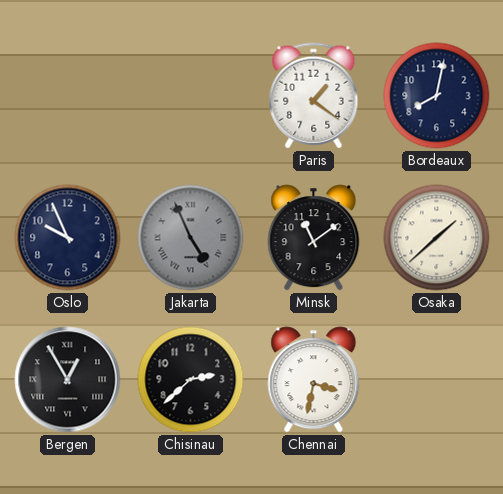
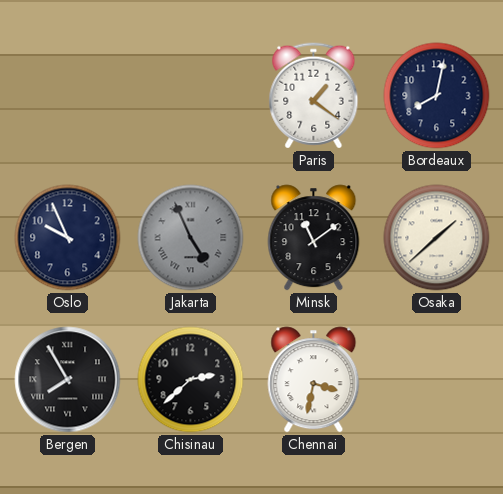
Bergen: 12:55 -> 7:55 (68, 380)
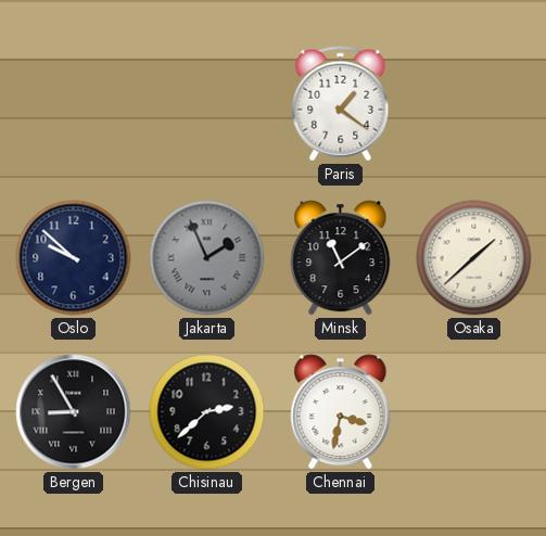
Bordeaux: 8:02 -> none (437, 96)
Oslo: 9:56 -> 9:52 (74, 258)
Jakarta: 4:56 -> 1:56 (207, 258)
Bergen: 7:55 -> 8:55 (74, 412)
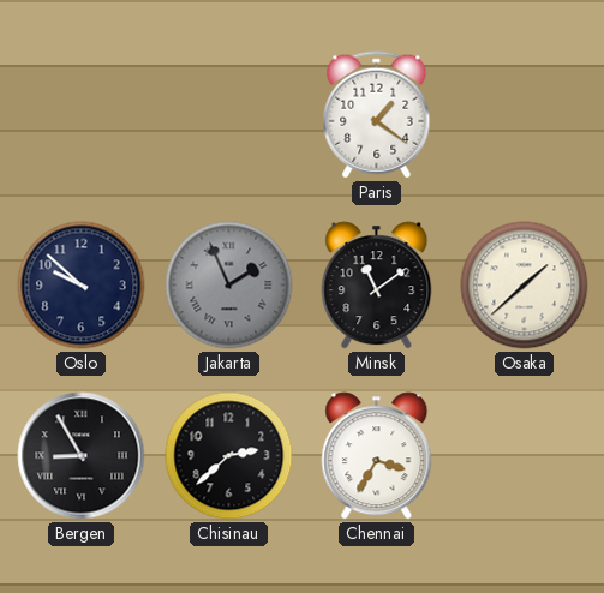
Chennai: 3:32 -> 3:35 (377, 456)
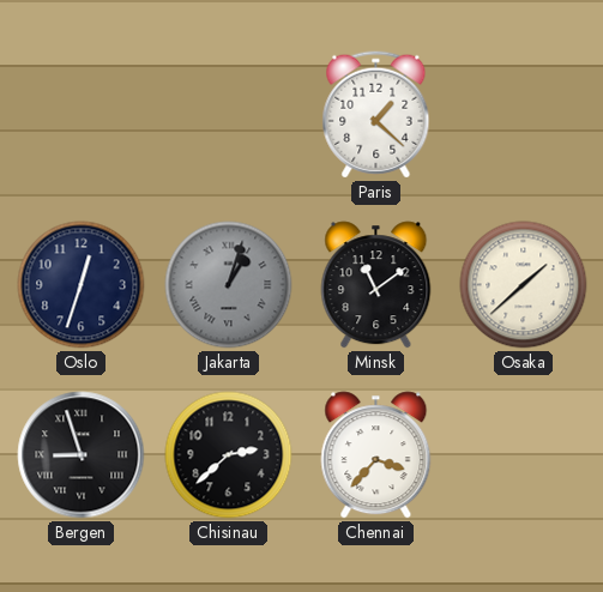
Paris: 1:21 -> 1:22 (376, 115)
Oslo: 9:52 -> 12:33 (82, 285)
Jakarta: 1:56 -> 1:03 (229, 285)
Bergen: 8:55 -> 8:57 (82, 455)
Chennai: 3:35 -> 3:37 (376, 455)
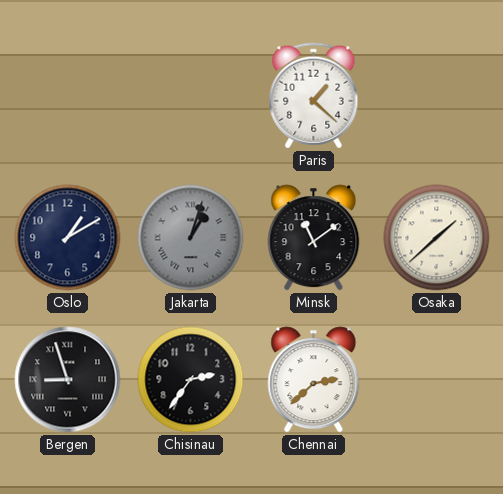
Oslo: 12:33 -> 1:10 (68, 238)
Chisinau: 2:38 -> 2:36 (191, 380)
Chennai: 3:37 -> 2:38 (314, 380)
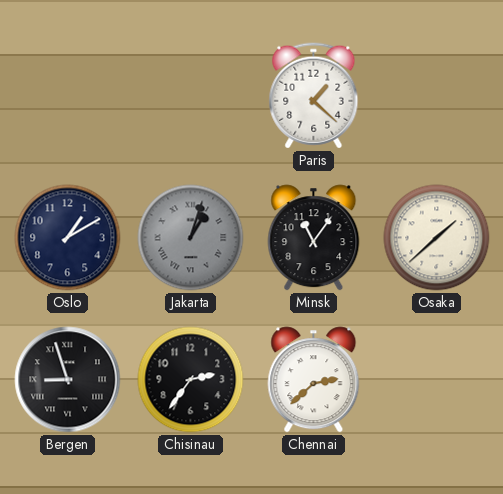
Minsk: 11:09 -> 11:06 (314, 238)
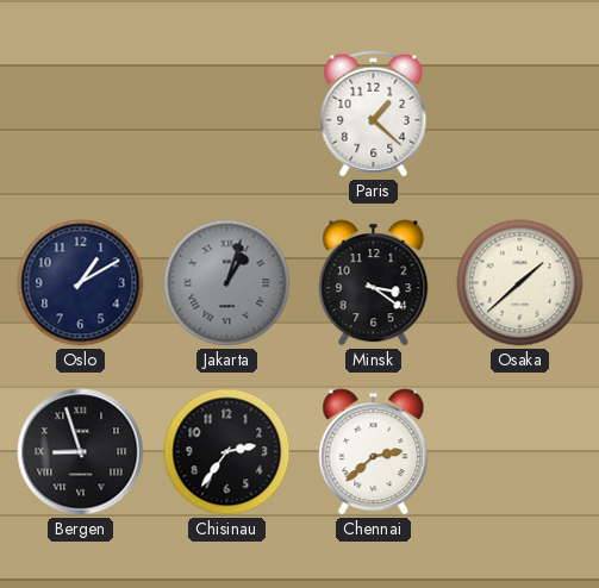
Minsk: 11:06 -> 3:21 (374, 283)
